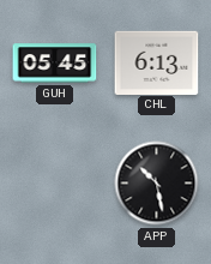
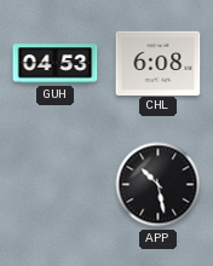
GUH: 05:45 -> 04:53 (56, 64)
CHL: 6:13 -> 6:08 (159, 63)
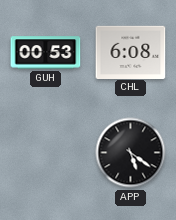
GUH: 04:53 -> 00:53 (46, 53)
APP: 10:28 -> 5:21 (131, 153)
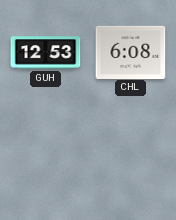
GUH: 00:53 -> 12:53 (46, 53)
APP: 5:21 -> none (131, 153)
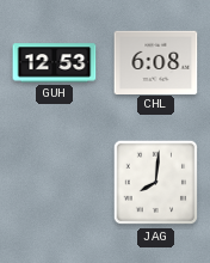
JAG: none -> 8:01 (156, 183)
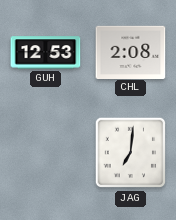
CHL: 6:08 -> 2:08 (131, 52)
JAG: 8:01 -> 7:01 (131, 153)
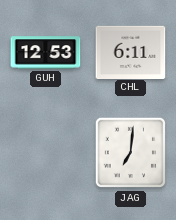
CHL: 2:08 -> 6:11 (131, 52)
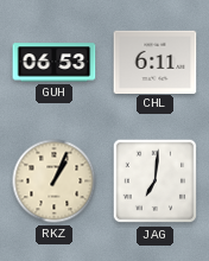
GUH: 12:53 -> 06:53 (55, 63)
RKZ: none -> 1:04 (55, 182)
